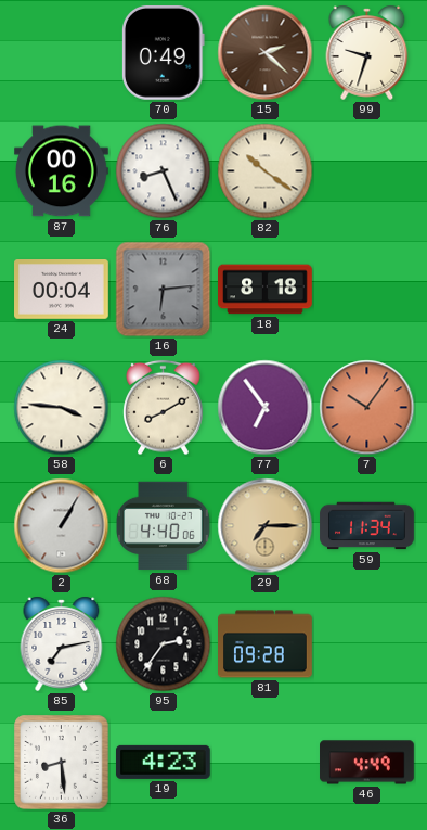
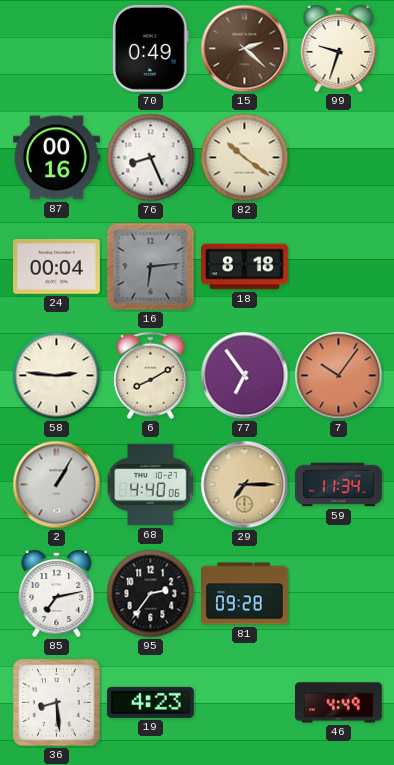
58: 3:46 -> 2:46 (57, 376)
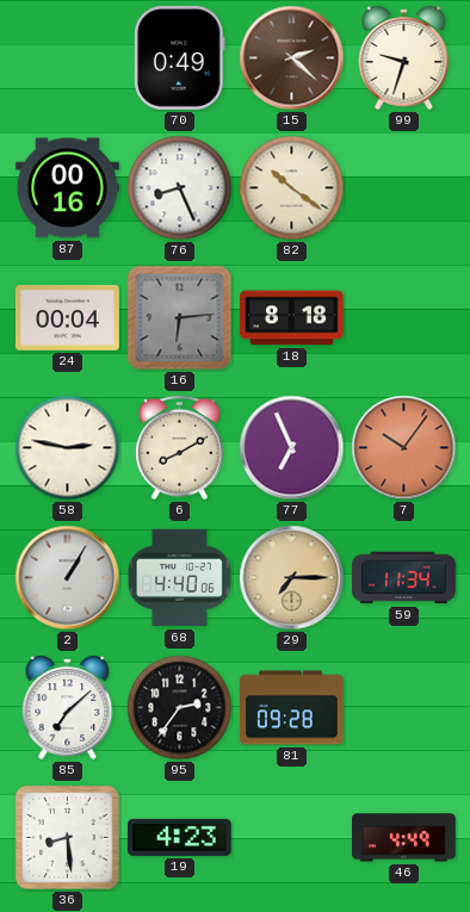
58: 2:46 -> 2:47 (68, 448)
77: 6:54 -> 6:56 (292, 448)
85: 7:13 -> 7:08 (68, 707)
